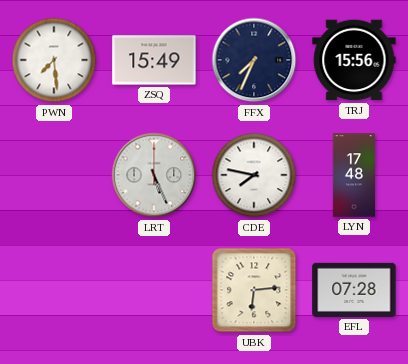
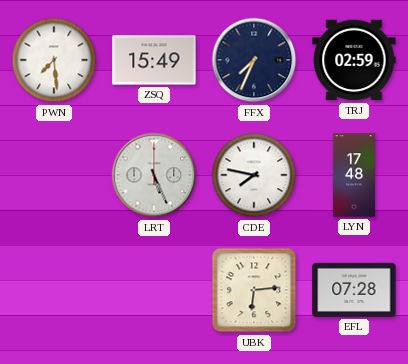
TRJ: 15:56 -> 02:59 (354, 60)
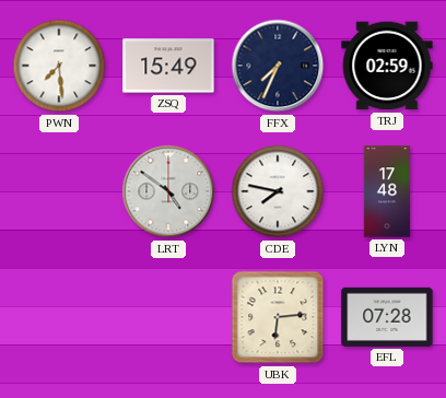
LRT: 5:26 -> 4:51 (168, 191)
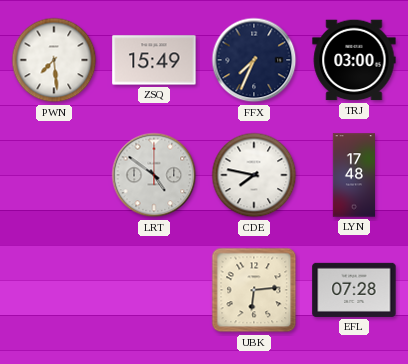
TRJ: 02:59 -> 03:00 (354, 60)
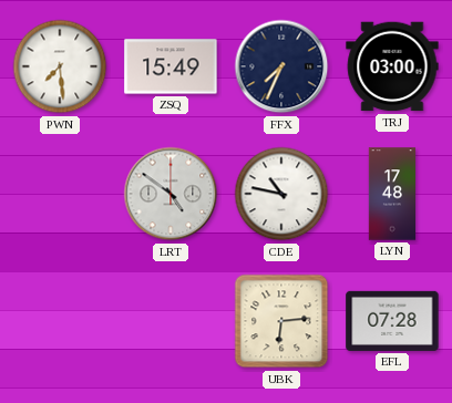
CDE: 7:47 -> 10:47 (281, 194)
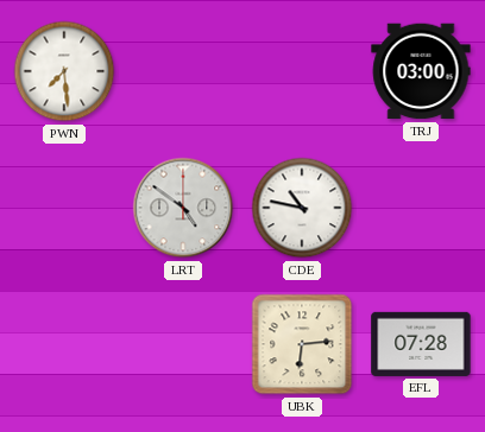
ZSQ: 15:49 -> none (171, 66)
FFX: 7:34 -> none (281, 66)
LYN: 17:48 -> none (392, 194)
